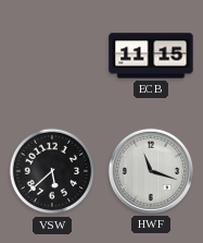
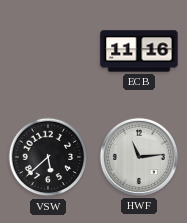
ECB: 11:15 -> 11:16 (139, 51)
HWF: 11:18 -> 11:14 (139, 157)
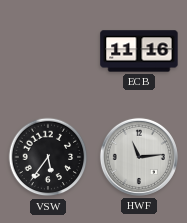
VSW: 5:38 -> 5:36 (48, 157)
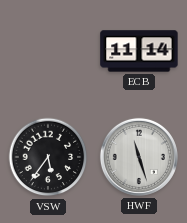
ECB: 11:16 -> 11:14 (139, 51)
HWF: 11:14 -> 11:27 (139, 157)
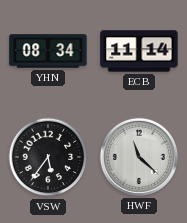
YHN: none -> 08:34 (48, 51)
HWF: 11:27 -> 11:22 (139, 157)
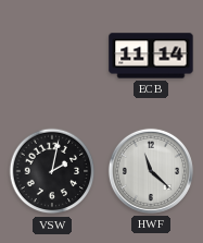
YHN: 08:34 -> none (48, 51)
VSW: 5:36 -> 2:02 (52, 171)
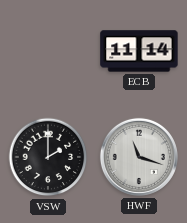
VSW: 2:02 -> 2:00 (48, 157)
HWF: 11:22 -> 11:18 (139, 157)
